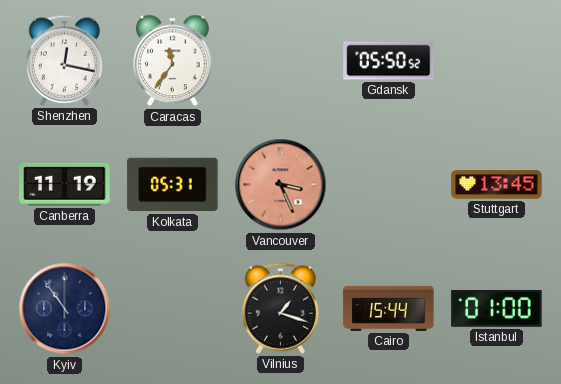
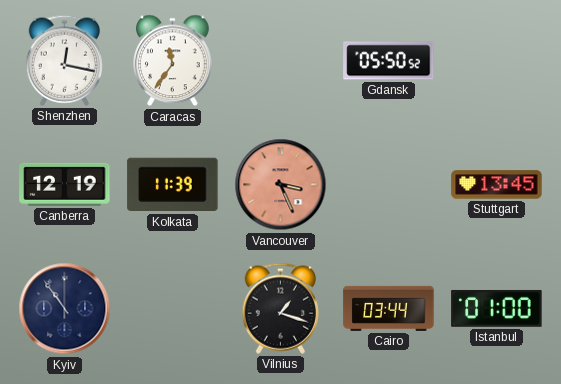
Canberra: 11:19 -> 12:19 (65, 184)
Kolkata: 05:31 -> 11:39 (173, 185)
Cairo: 15:44 -> 03:44 (389, 308)
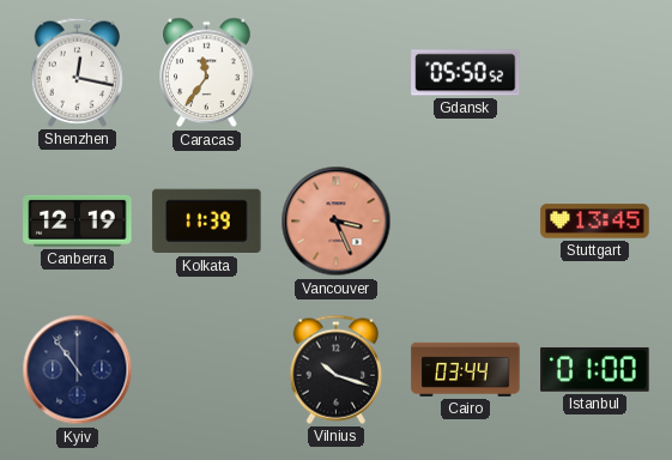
Vilnius: 1:18 -> 10:18 (335, 369)
